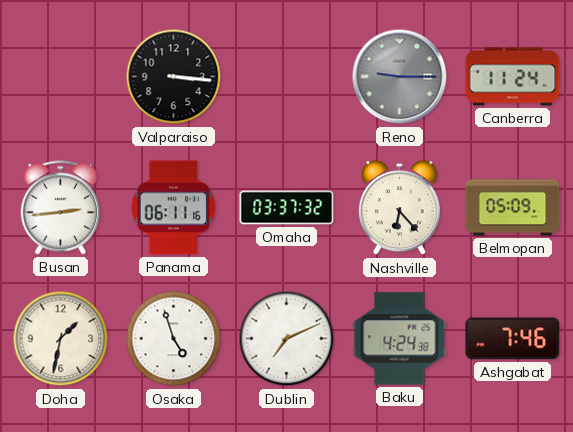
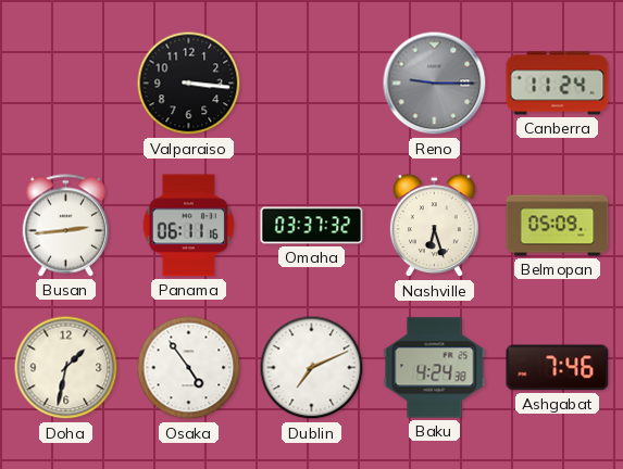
Nashville: 6:23 -> 6:27 (434, 226)
Osaka: 4:57 -> 4:54 (189, 368)
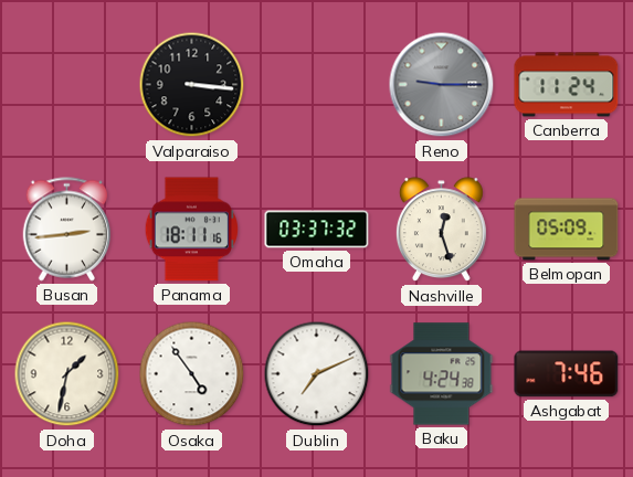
Panama: 06:11 -> 18:11 (191, 230)
Nashville: 6:27 -> 12:27 (441, 230)
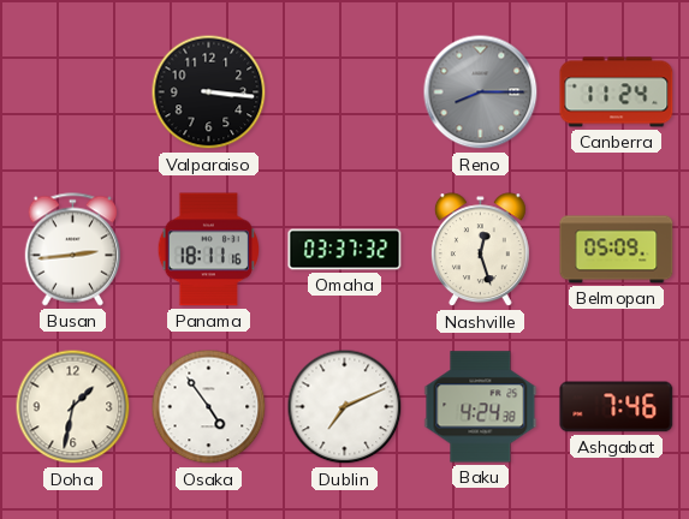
Reno: 9:15 -> 8:15 (481, 93)
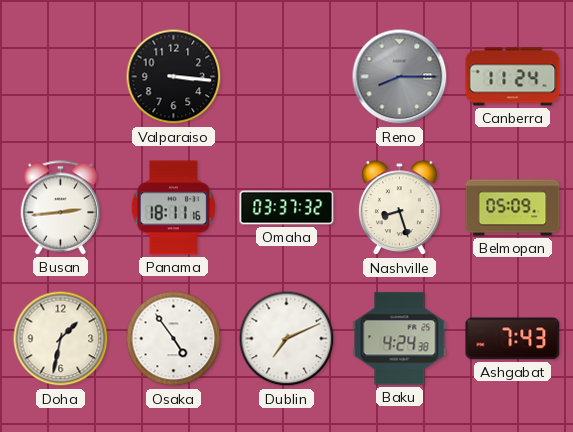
Nashville: 12:27 -> 8:27 (399, 208)
Ashgabat: 7:46 -> 7:43 (513, 339)
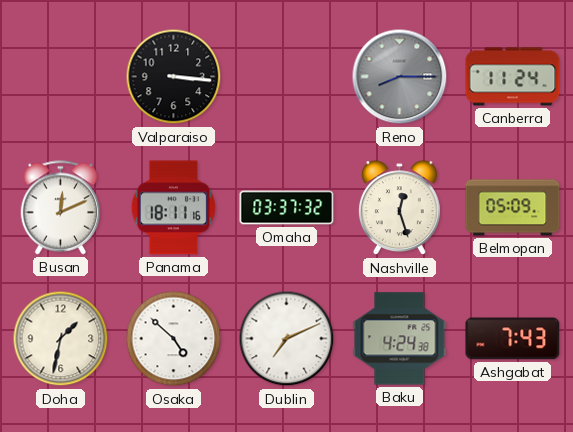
Busan: 2:44 -> 12:11 (61, 208)
Nashville: 8:27 -> 12:27 (399, 208)
Osaka: 4:54 -> 4:52 (174, 339)
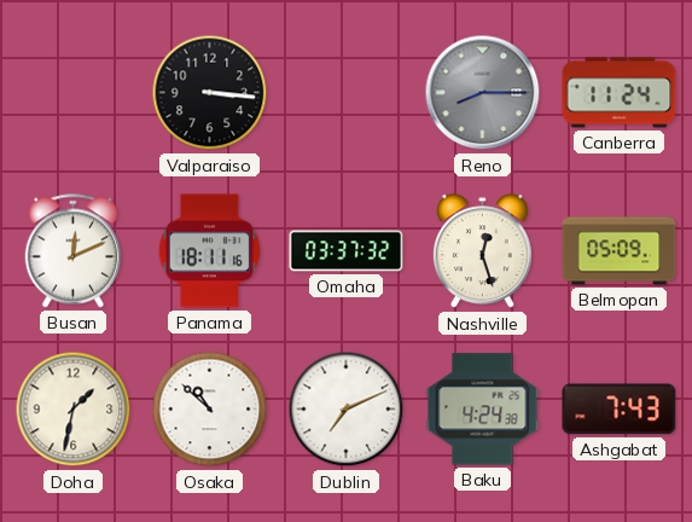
Osaka: 4:52 -> 10:52 (210, 410)
